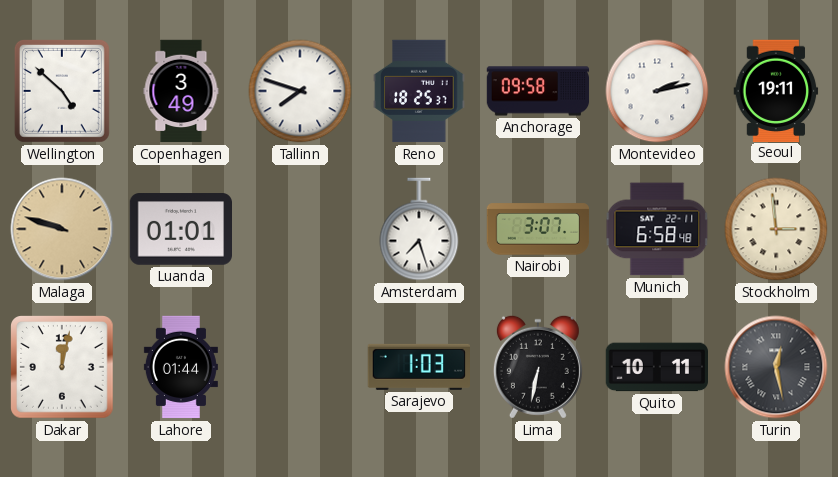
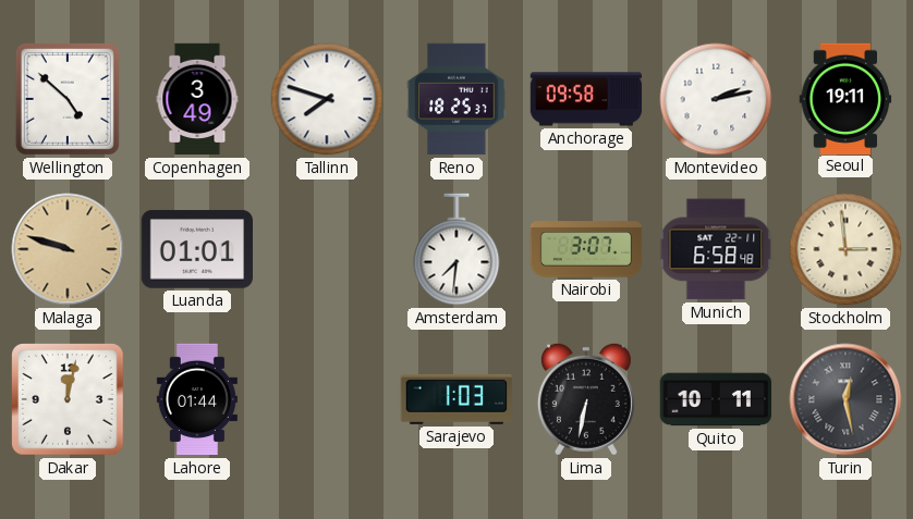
Amsterdam: 7:27 -> 7:31 (456, 249)
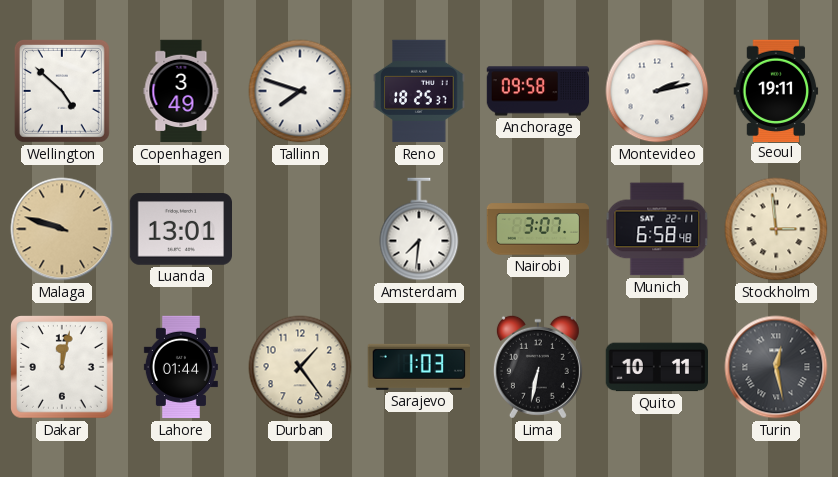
Luanda: 01:01 -> 13:01 (180, 229)
Durban: none -> 1:24 (300, 367)
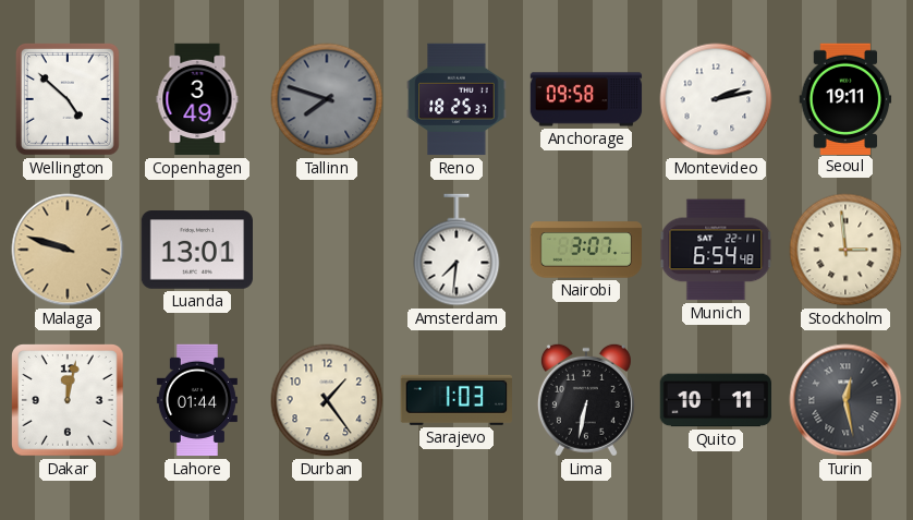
Tallinn dial: white -> grey (327, 99)
Munich: 6:58 -> 6:54 (716, 250)
